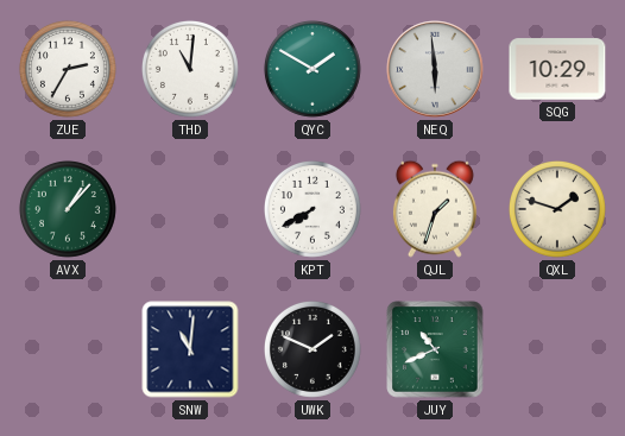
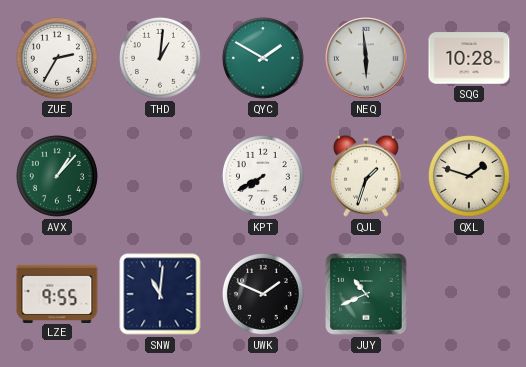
THD: 11:01 -> 1:01 (160, 58)
SQG: 10:29 -> 10:28 (469, 58)
LZE: none -> 9:55 (57, 293)
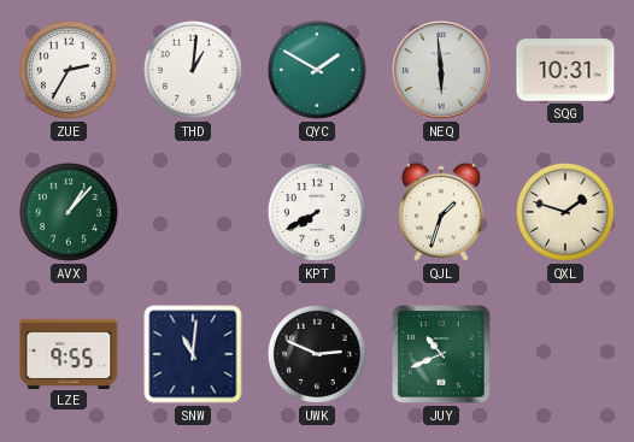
SQG: 10:28 -> 10:31 (565, 70)
UWK: 1:49 -> 2:49 (317, 354)
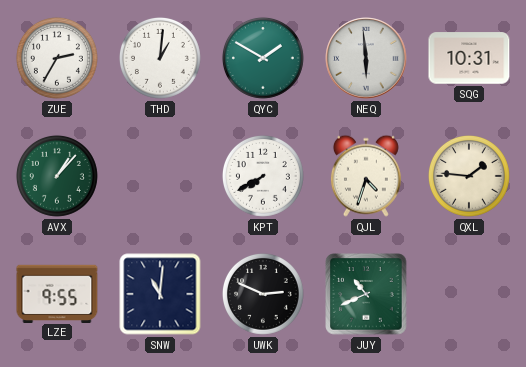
QJL: 1:33 -> 4:33 (366, 176)
QXL: 1:48 -> 1:46 (469, 176)
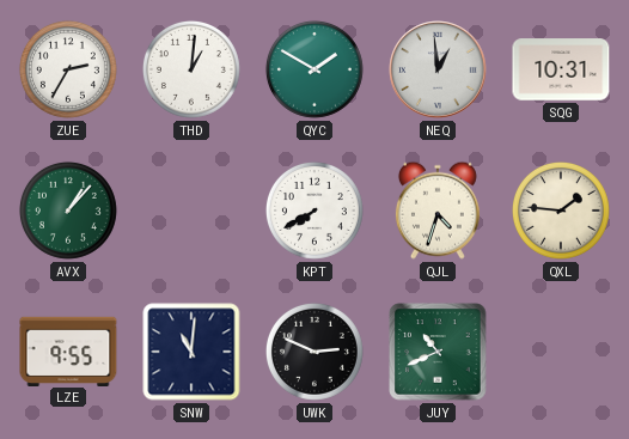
NEQ: 5:59 -> 12:59 (438, 69)
